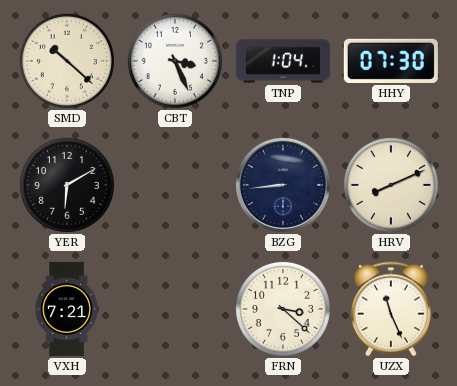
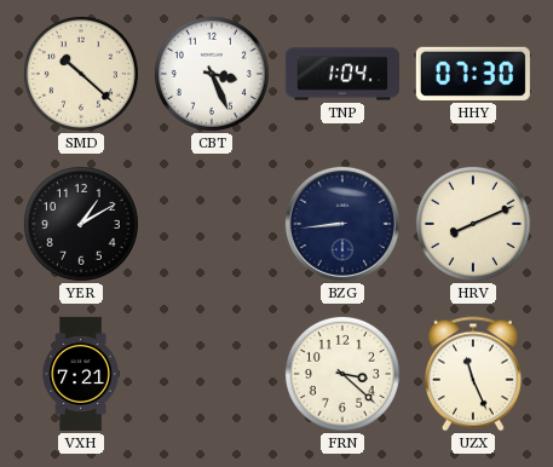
YER: 6:10 -> 1:10 (81, 224)
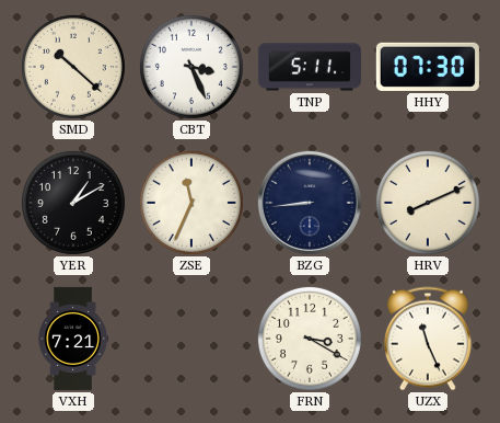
TNP: 1:04 -> 5:11 (310, 67)
ZSE: none -> 11:34 (191, 203)
FRN: 3:22 -> 3:20 (310, 339)
